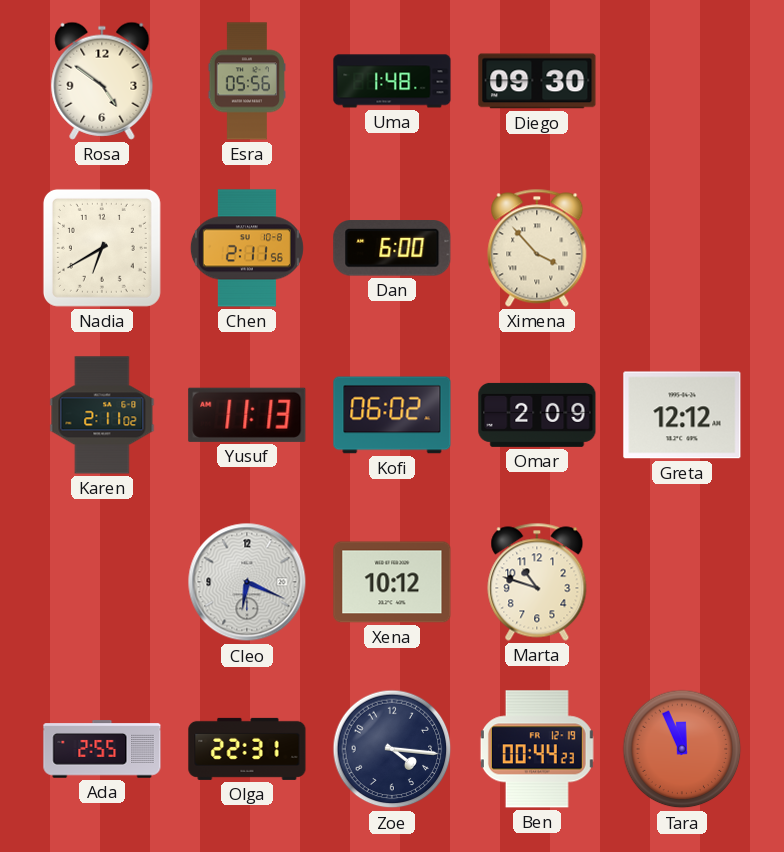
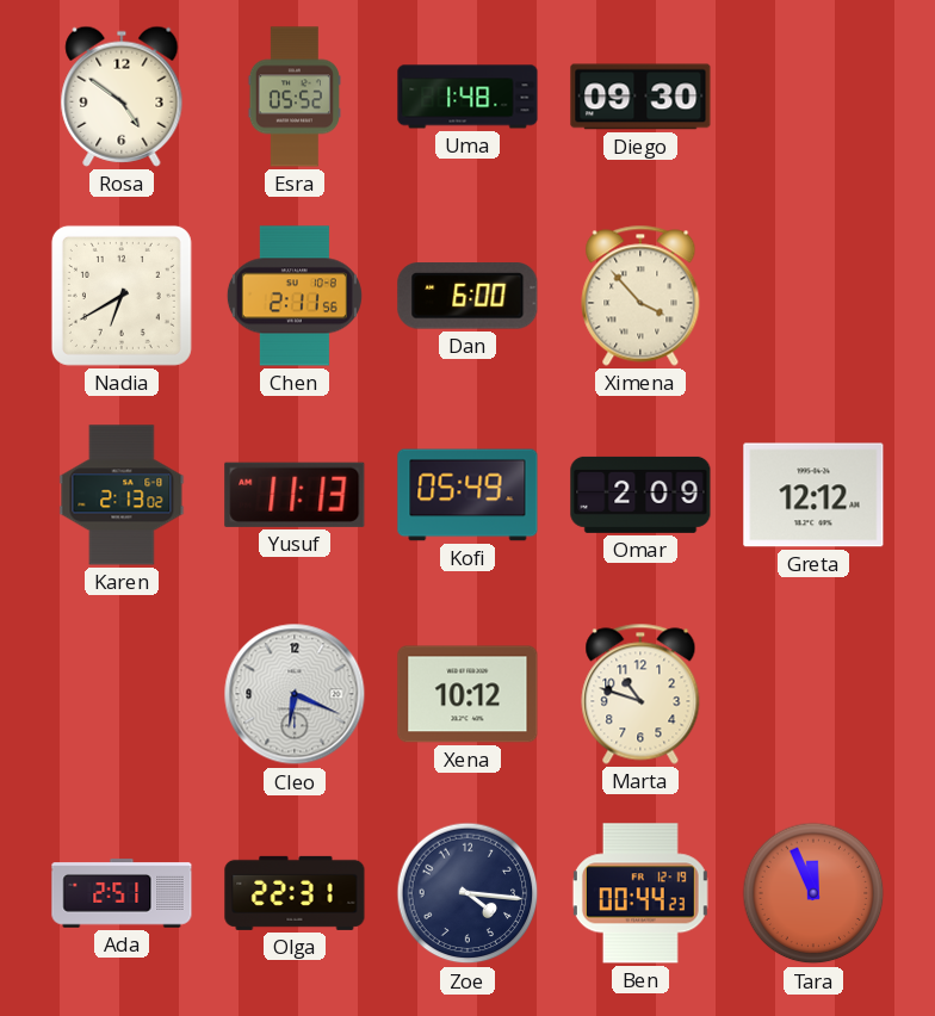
Esra: 05:56 -> 05:52 (295, 97)
Karen: 2:11 -> 2:13 (122, 495)
Kofi: 06:02 -> 05:49 (467, 495)
Ada: 2:55 -> 2:51 (122, 893)
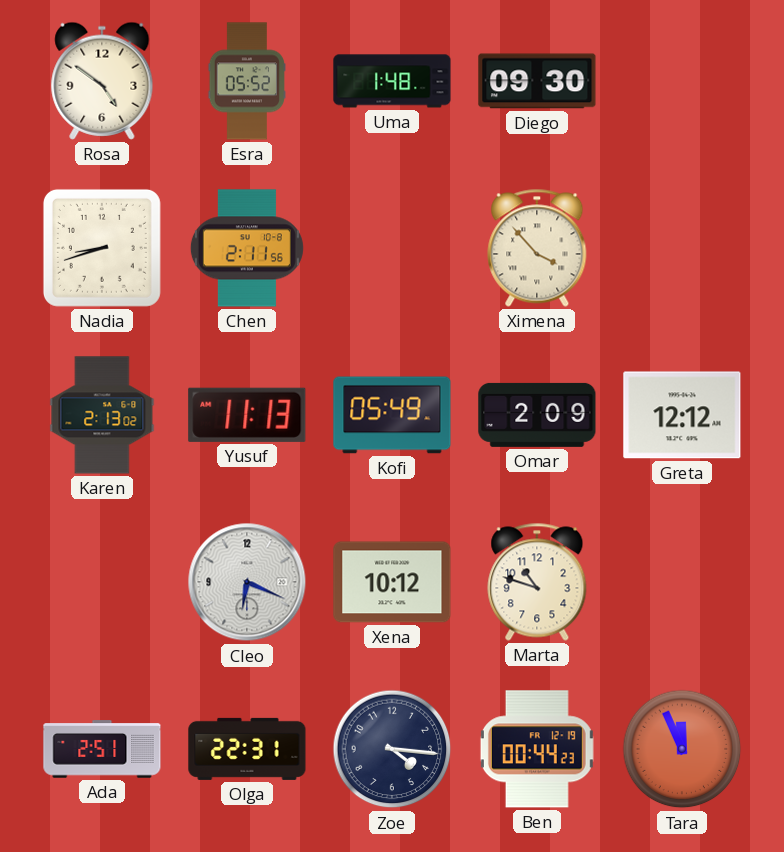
Nadia: 6:40 -> 8:42 (102, 248)
Dan: 6:00 -> none (467, 296)
